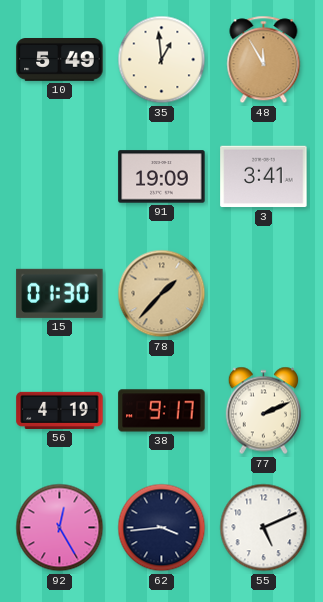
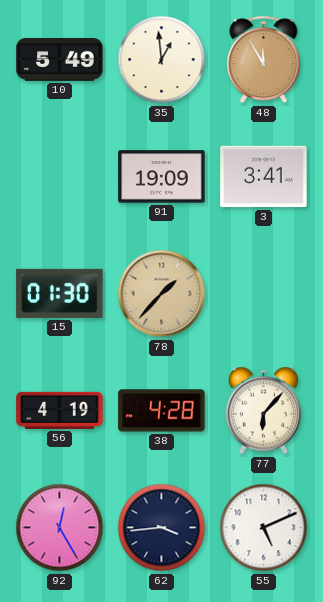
38: 9:17 -> 4:28 (162, 411)
77: 2:11 -> 6:07 (263, 411)
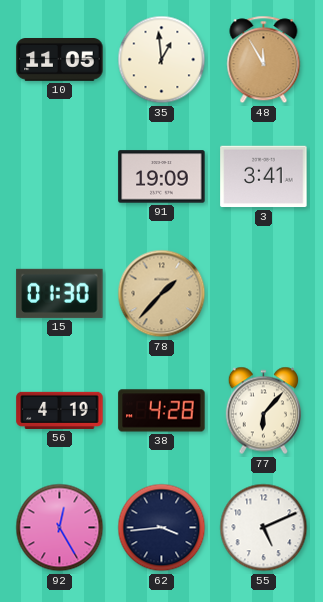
10: 5:49 -> 11:05 (60, 60)
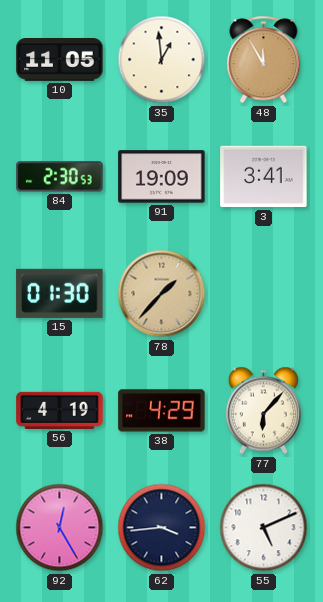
84: none -> 2:30 (60, 177)
38: 4:28 -> 4:29 (162, 411)
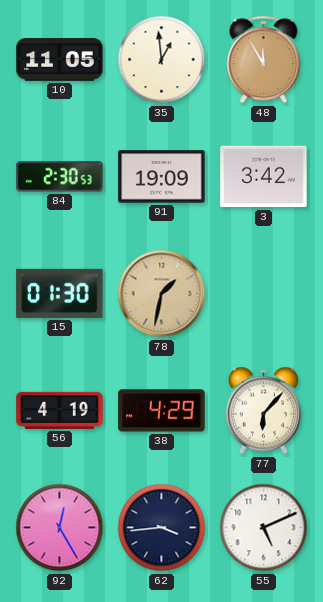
3: 3:41 -> 3:42 (264, 177)
78: 1:37 -> 1:32 (162, 294)
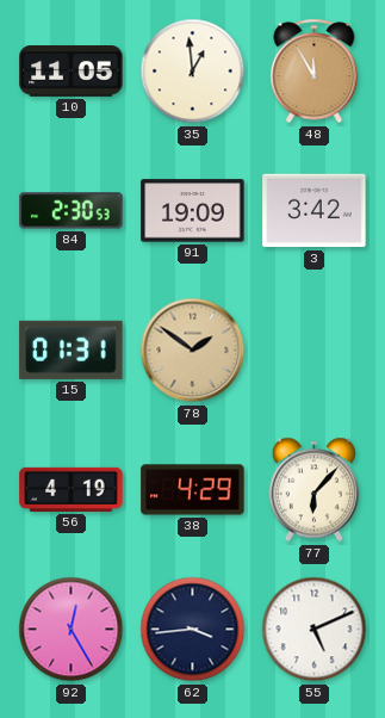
15: 01:30 -> 01:31 (72, 349)
78: 1:32 -> 1:51 (193, 351)
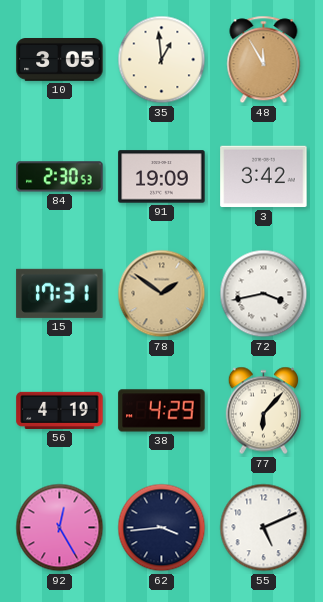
10: 11:05 -> 3:05 (60, 60)
15: 01:31 -> 17:31 (60, 293)
72: none -> 3:43 (264, 294)
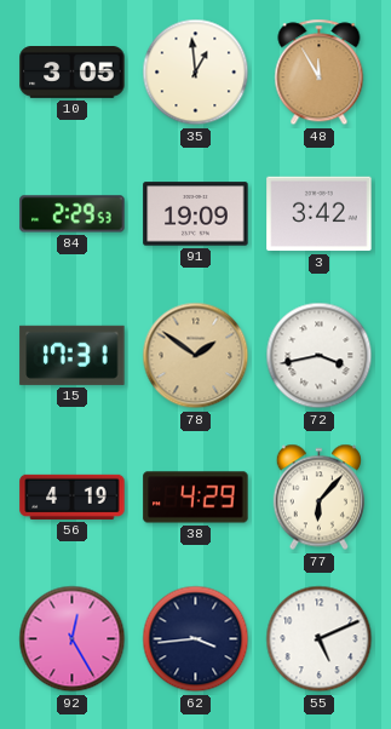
84: 2:30 -> 2:29 (73, 214)
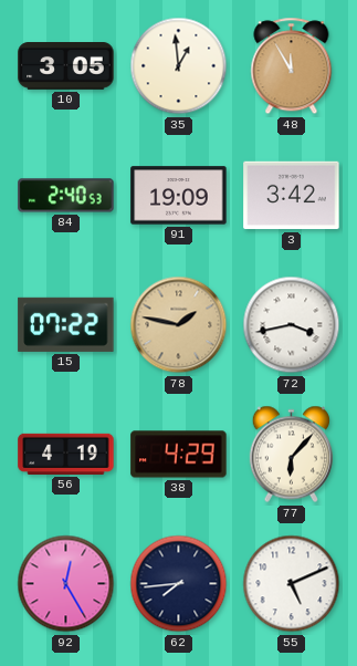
84: 2:29 -> 2:40 (66, 196)
15: 17:31 -> 07:22 (66, 324)
78: 1:51 -> 1:47 (179, 325)
62: 3:44 -> 7:44 (179, 584)
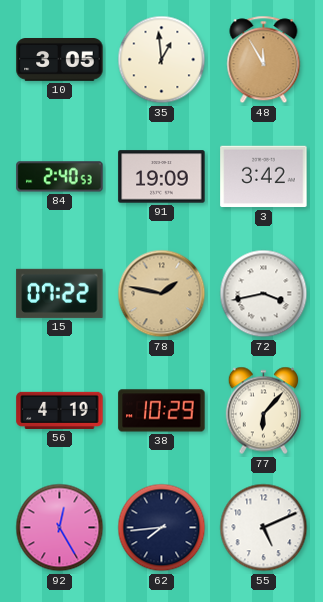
38: 4:29 -> 10:29 (162, 411)
